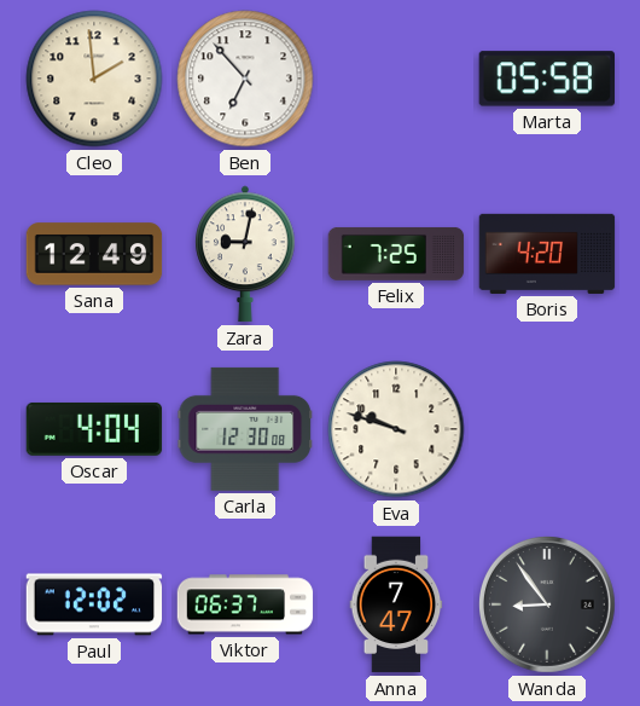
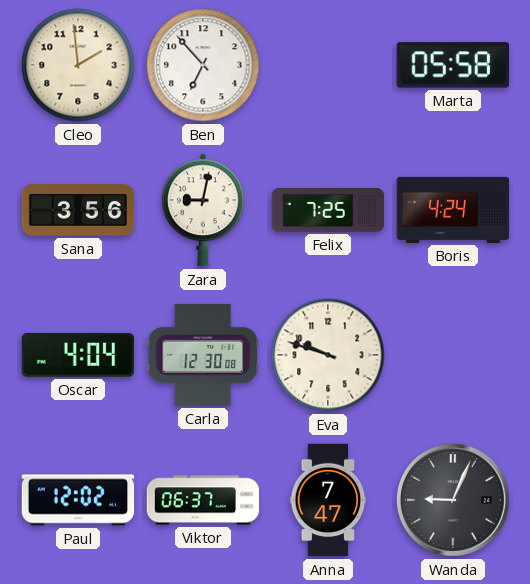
Sana: 12:49 -> 3:56 (78, 210)
Boris: 4:20 -> 4:24 (453, 210)
Wanda: 8:54 -> 9:04 (453, 500)
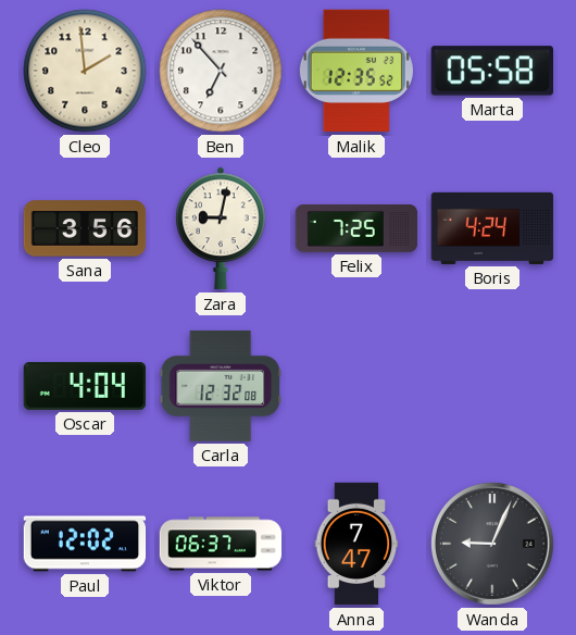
Malik: none -> 12:35 (356, 71)
Carla: 12:30 -> 12:32 (221, 386)
Eva: 9:48 -> none (328, 355)
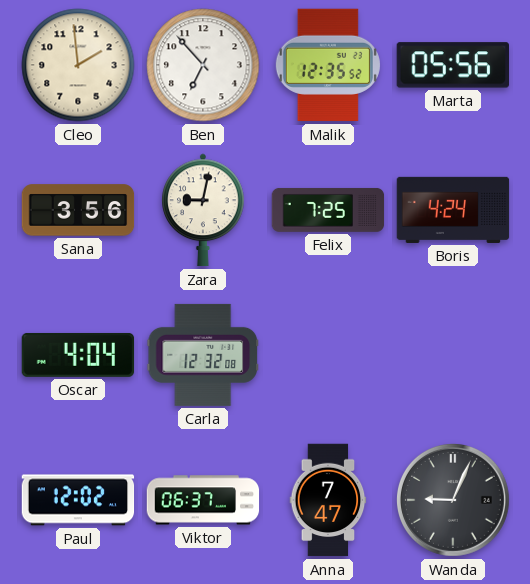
Marta: 05:58 -> 05:56 (452, 65)
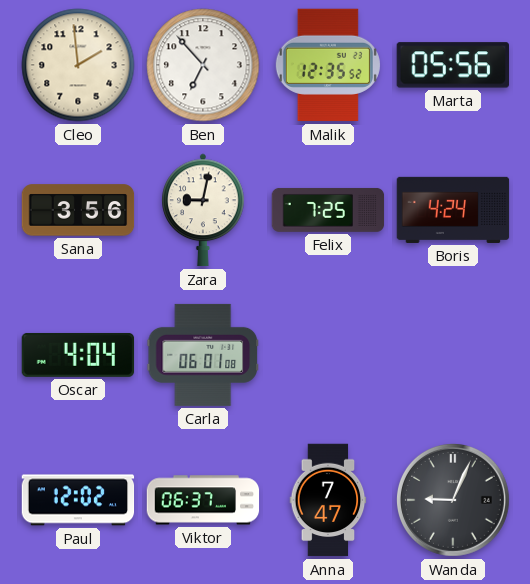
Carla: 12:32 -> 06:01 (203, 355)
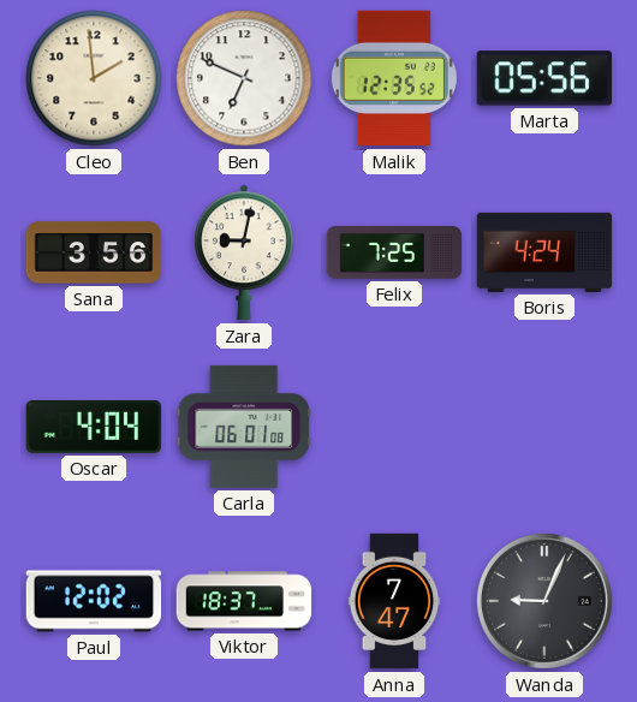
Ben: 6:53 -> 6:49 (244, 78)
Viktor: 06:37 -> 18:37 (244, 601)
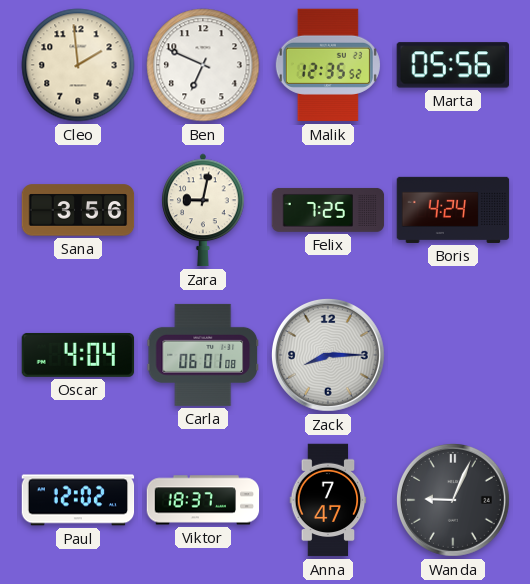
Zack: none -> 8:15 (328, 355)
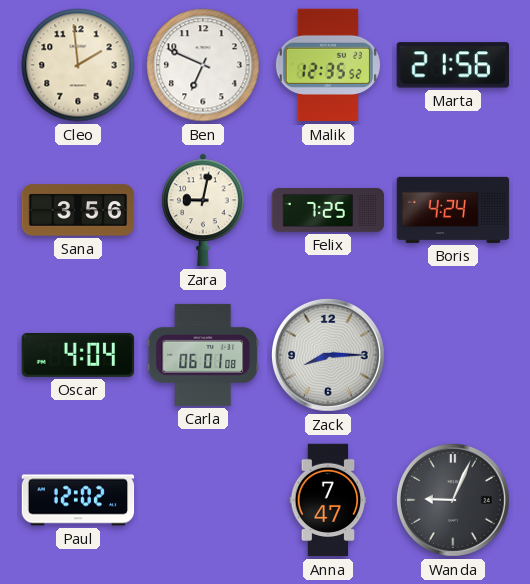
Marta: 05:56 -> 21:56 (452, 65)
Viktor: 18:37 -> none (203, 500)
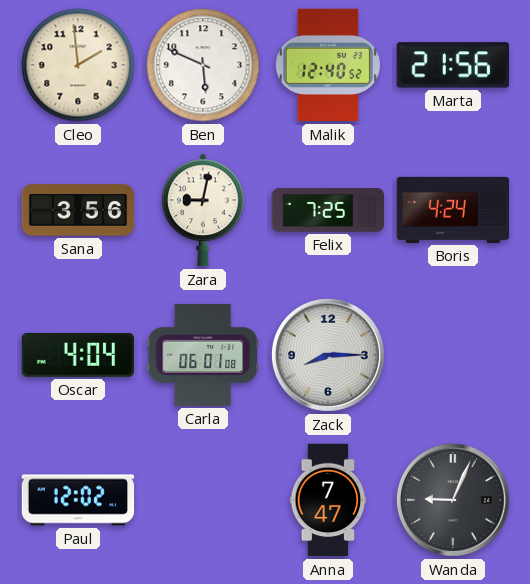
Ben: 6:49 -> 5:49 (203, 65)
Malik: 12:35 -> 12:40 (328, 65)
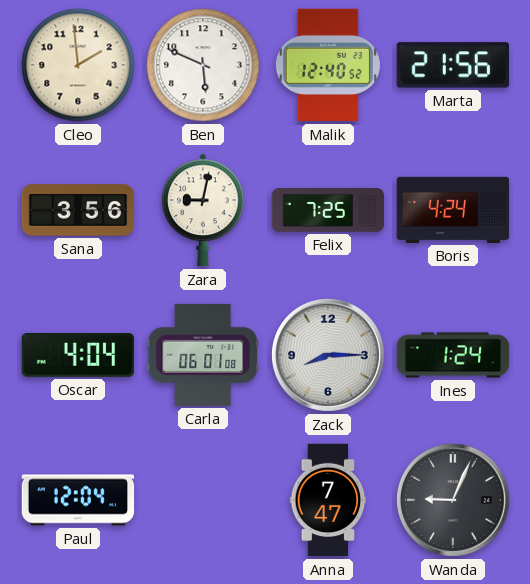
Ines: none -> 1:24 (453, 355)
Paul: 12:02 -> 12:04 (78, 500)
